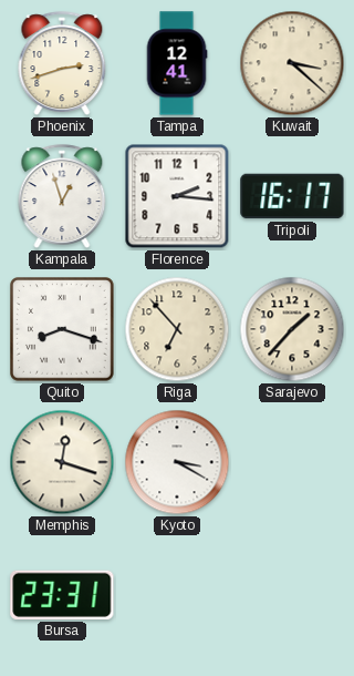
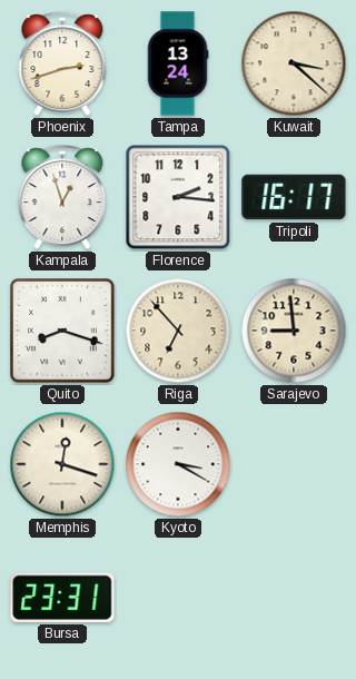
Tampa: 12:41 -> 13:24 (178, 63)
Sarajevo: 1:37 -> 8:59 (294, 331)
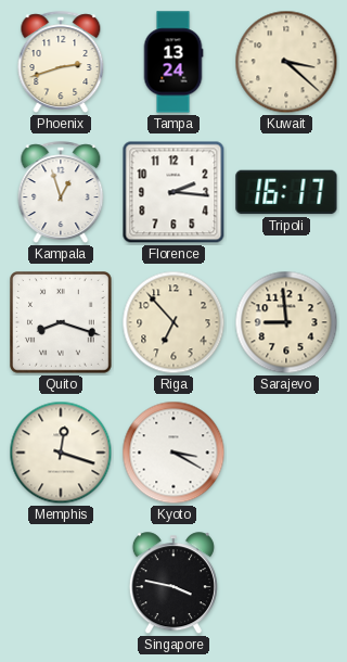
Bursa: 23:31 -> none (62, 598)
Singapore: none -> 3:47 (173, 584)
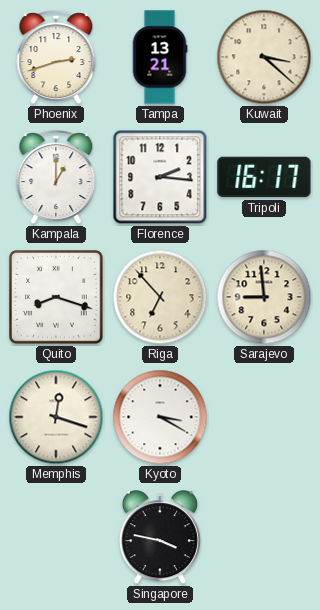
Tampa: 13:24 -> 13:21 (160, 57)
Kampala: 12:57 -> 1:00 (56, 177)
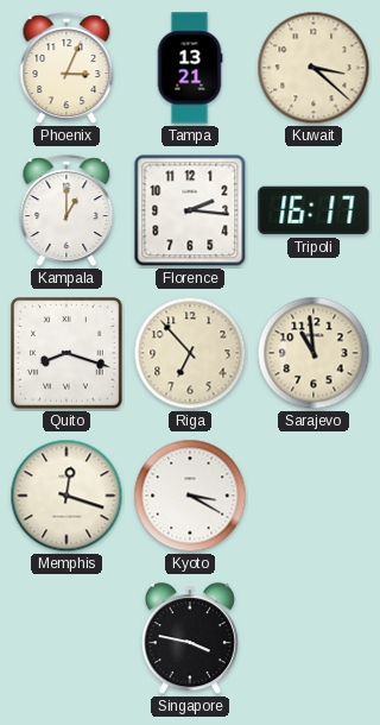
Phoenix: 2:42 -> 3:04 (66, 68)
Sarajevo: 8:59 -> 10:59 (313, 353)
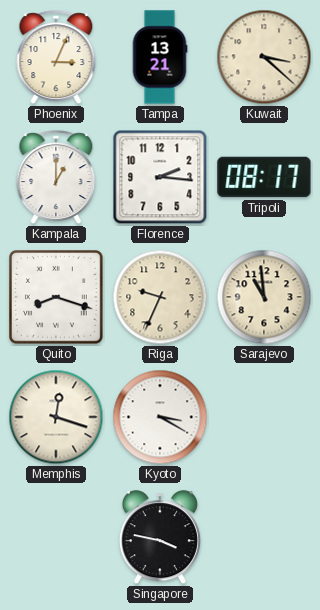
Tripoli: 16:17 -> 08:17 (264, 177)
Riga: 6:53 -> 9:34 (160, 297)
